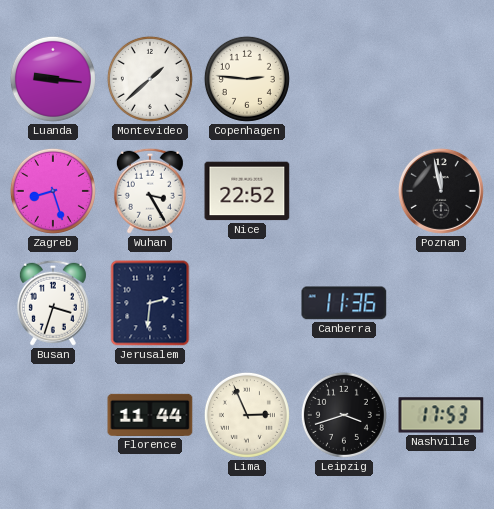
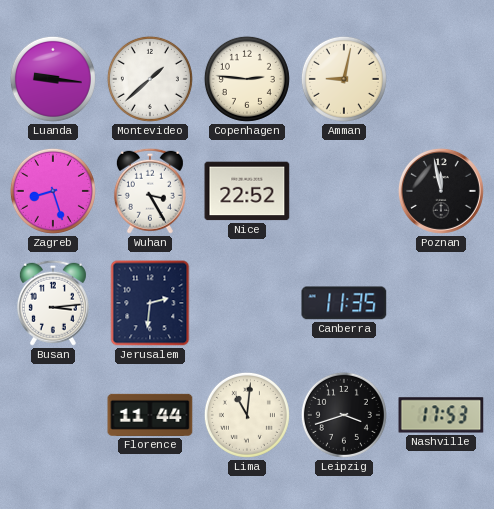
Amman: none -> 9:02 (344, 79)
Busan: 3:33 -> 3:14 (53, 303)
Canberra: 11:36 -> 11:35 (344, 303)
Lima: 2:56 -> 11:01 (247, 415)
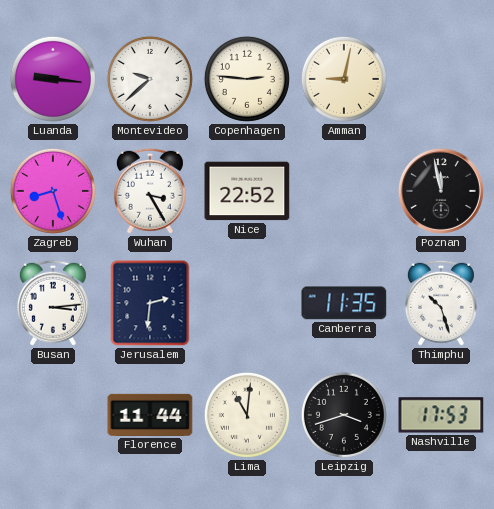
Montevideo: 1:38 -> 9:38 (150, 79)
Thimphu: none -> 10:27 (441, 303)
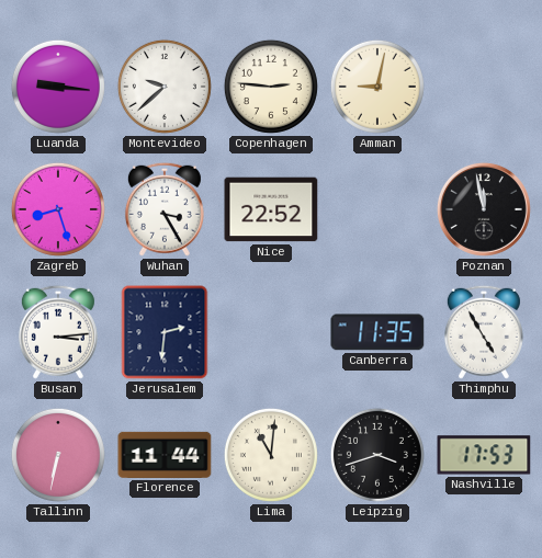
Thimphu: 10:27 -> 4:55 (484, 332)
Tallinn: none -> 6:32 (58, 455)
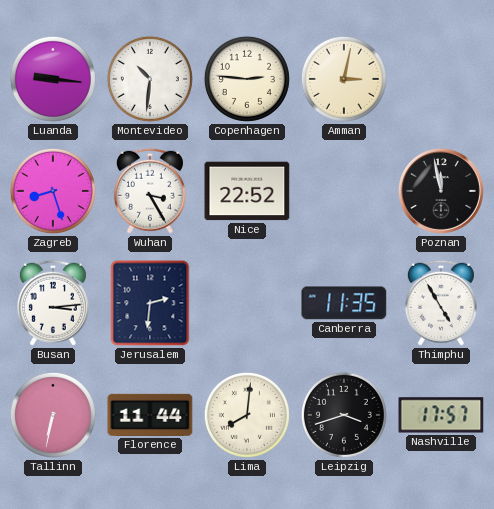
Montevideo: 9:38 -> 10:31 (150, 79)
Amman: 9:02 -> 3:02 (344, 79)
Lima: 11:01 -> 8:01 (247, 415)
Nashville: 17:53 -> 17:57 (441, 415)
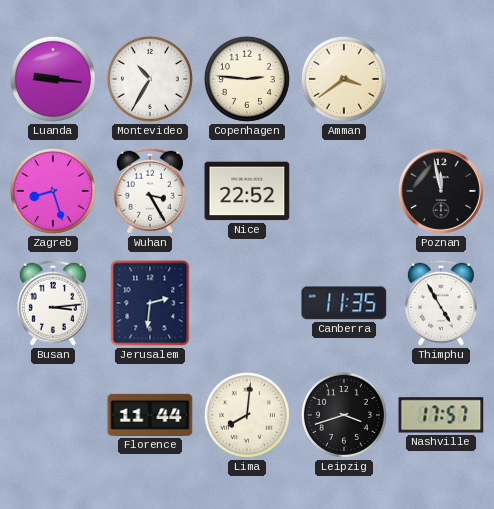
Montevideo: 10:31 -> 10:35 (150, 79)
Amman: 3:02 -> 3:39 (344, 79)
Tallinn: 6:32 -> none (53, 415)
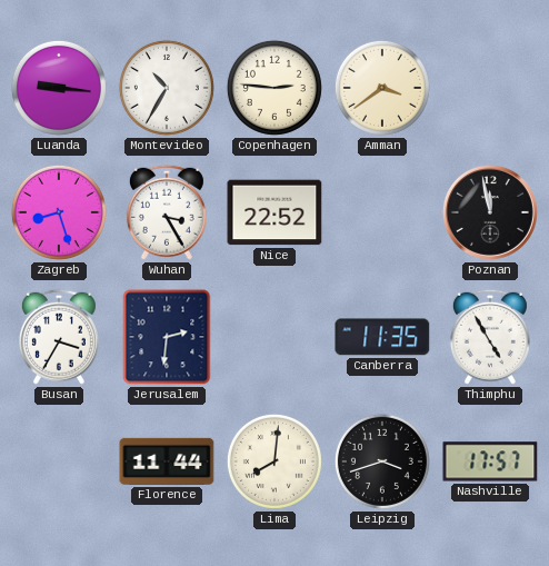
Busan: 3:14 -> 3:35 (59, 337)
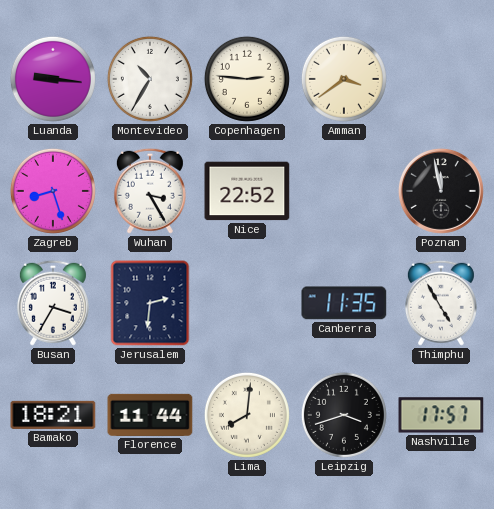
Bamako: none -> 18:21 (53, 415)
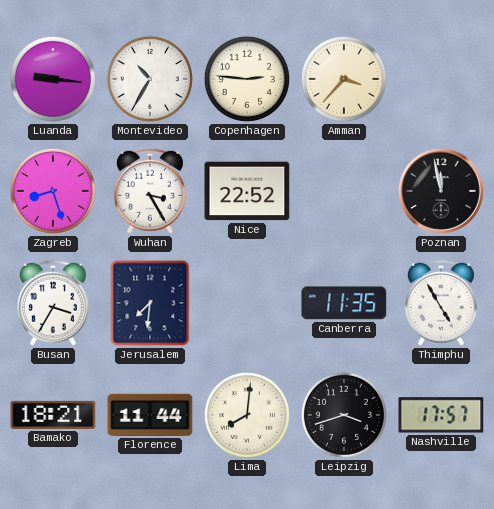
Amman: 3:39 -> 3:37 (344, 79)
Jerusalem: 2:31 -> 7:31 (150, 303)
